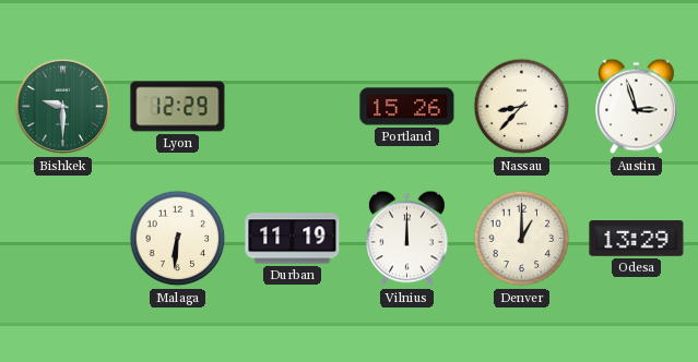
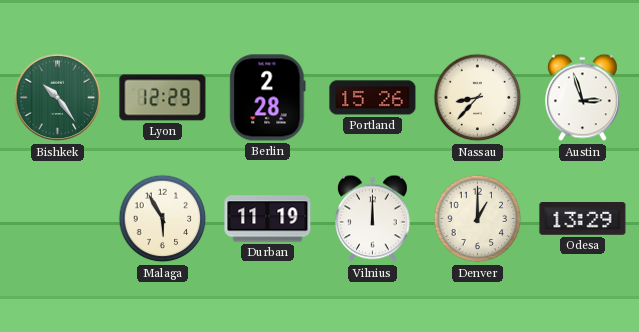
Bishkek: 9:30 -> 10:24 (58, 98)
Berlin: none -> 2:28 (268, 98)
Malaga: 6:31 -> 5:55 (163, 219)
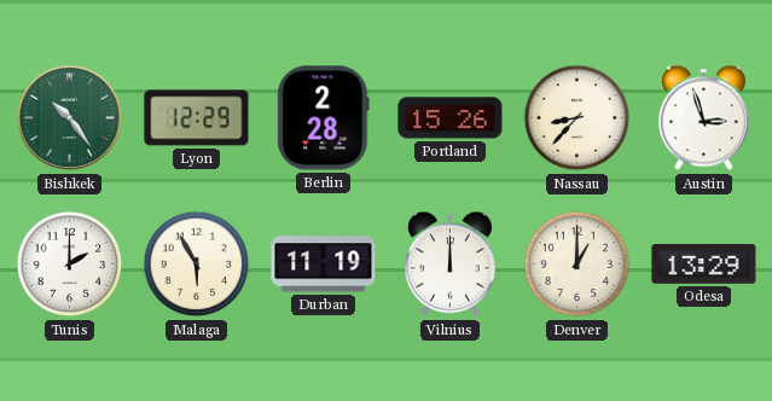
Tunis: none -> 2:00 (70, 265)
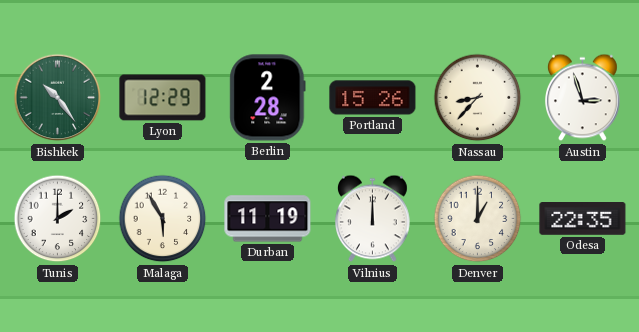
Odesa: 13:29 -> 22:35 (583, 219)
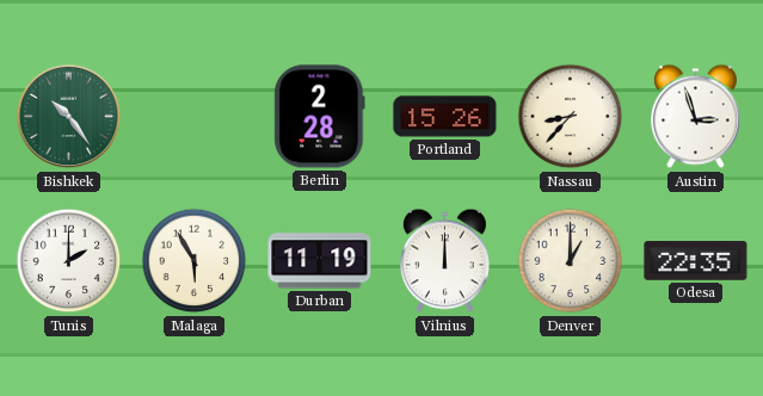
Lyon: 12:29 -> none (163, 98)
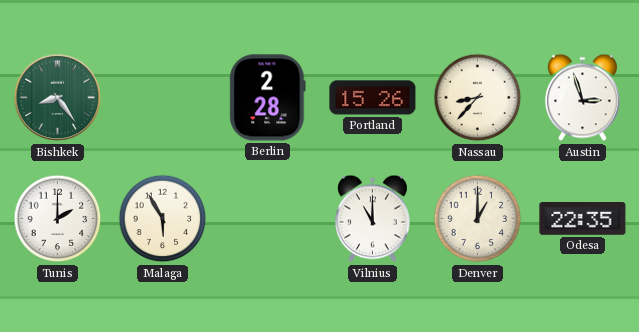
Bishkek: 10:24 -> 8:24 (58, 98)
Durban: 11:19 -> none (320, 261)
Vilnius: 12:00 -> 11:00 (373, 219)
